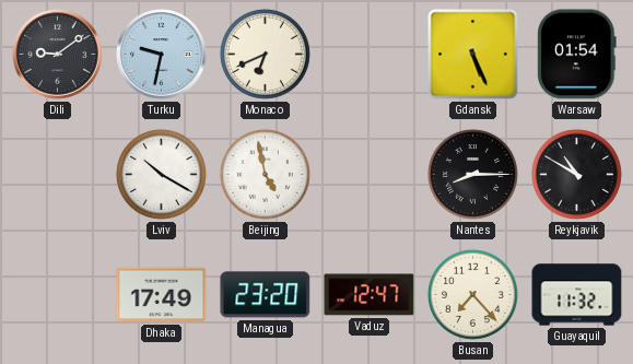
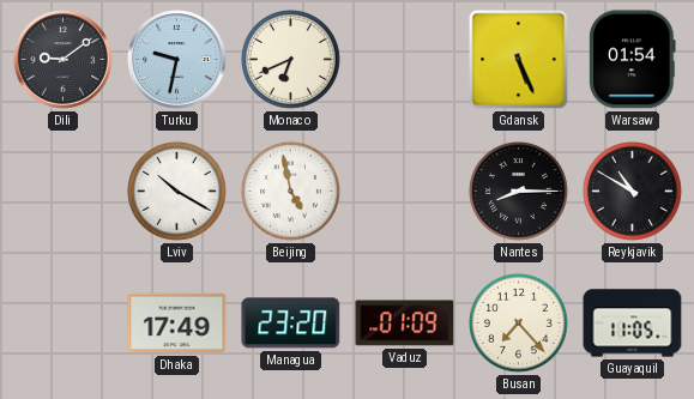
Vaduz: 12:47 -> 01:09 (405, 324)
Guayaquil: 11:32 -> 11:05 (633, 324)
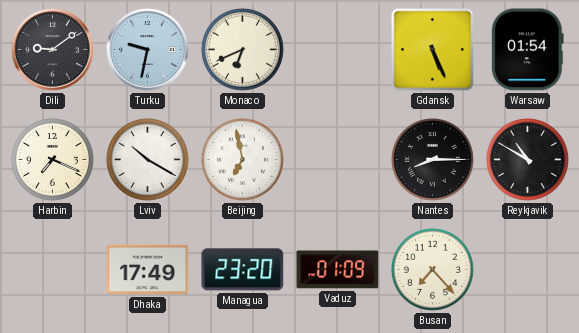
Harbin: none -> 7:19 (52, 159)
Beijing: 4:58 -> 6:58 (242, 159)
Guayaquil: 11:05 -> none (633, 324)
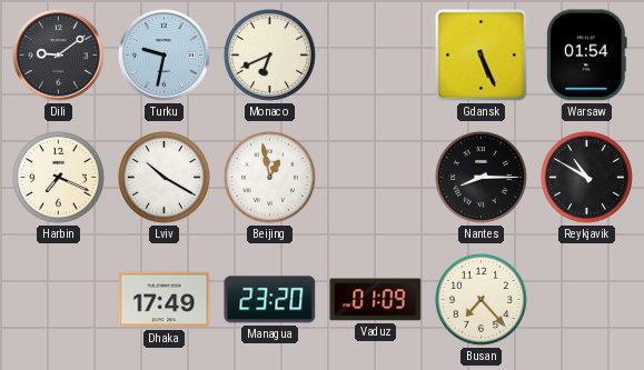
Beijing: 6:58 -> 12:58 (269, 177)
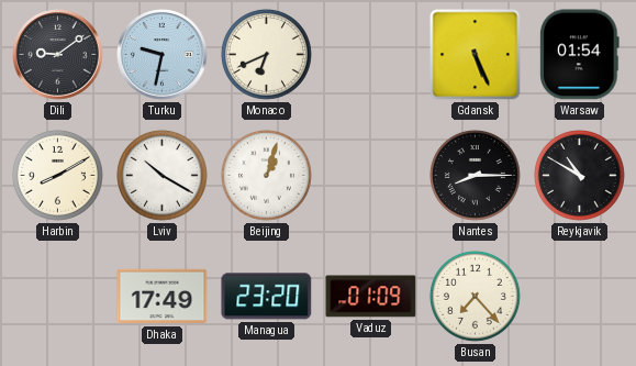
Harbin: 7:19 -> 8:10 (57, 175)
Beijing: 12:58 -> 1:03 (266, 175)
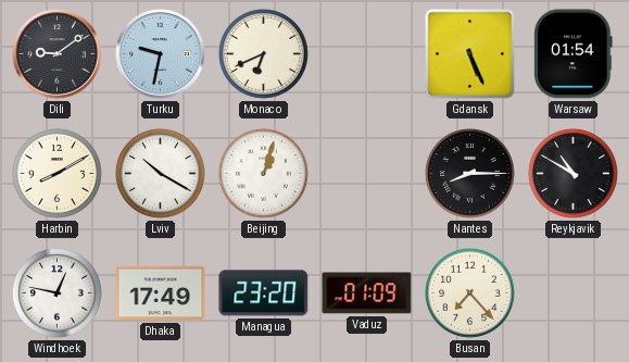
Windhoek: none -> 12:47 (56, 292)
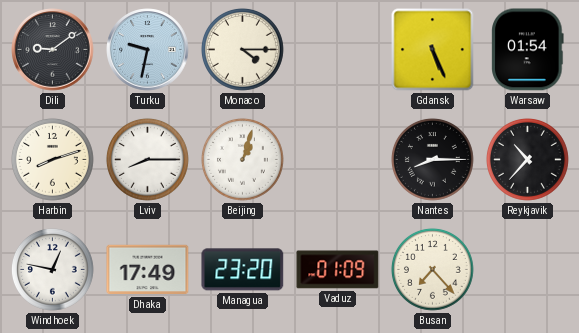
Monaco: 6:41 -> 4:15 (242, 49)
Harbin: 8:10 -> 8:12 (52, 159)
Lviv: 10:20 -> 8:15 (147, 159)
Reykjavik: 10:50 -> 10:37 (527, 159)
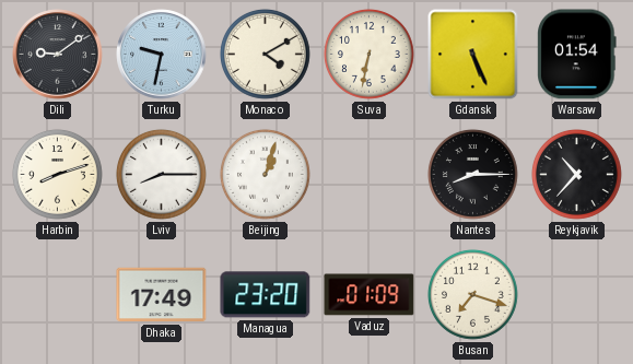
Monaco: 4:15 -> 4:10 (265, 54)
Suva: none -> 6:32 (368, 54)
Windhoek: 12:47 -> none (52, 269)
Busan: 7:23 -> 7:18 (472, 294)
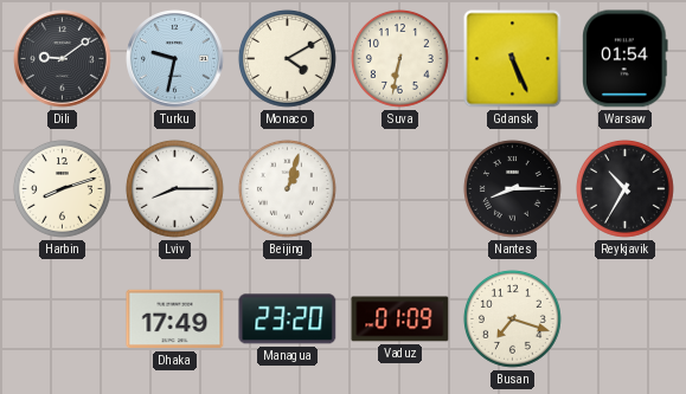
Reykjavik: 10:37 -> 10:35 (624, 188)
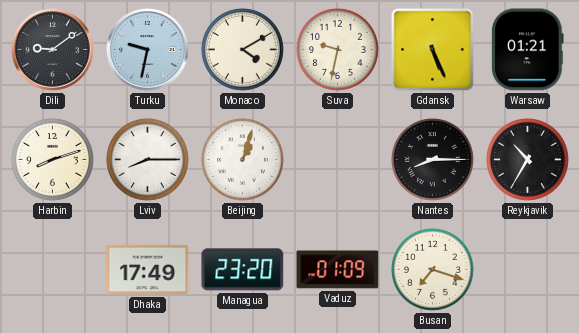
Suva: 6:32 -> 9:32 (337, 49)
Warsaw: 01:54 -> 01:21 (528, 50)
